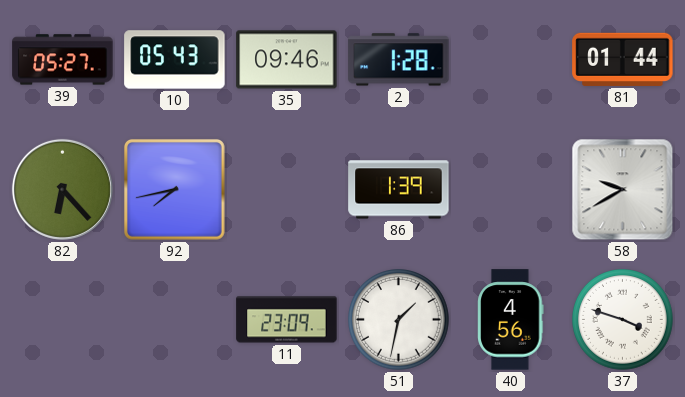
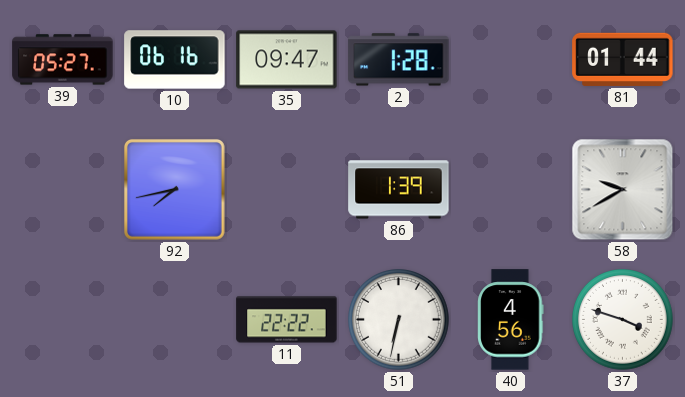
10: 05:43 -> 06:16 (175, 60)
35: 09:46 -> 09:47 (287, 60)
82: 6:23 -> none (62, 189)
11: 23:09 -> 22:22 (287, 320)
51: 1:32 -> 6:32 (399, 320)
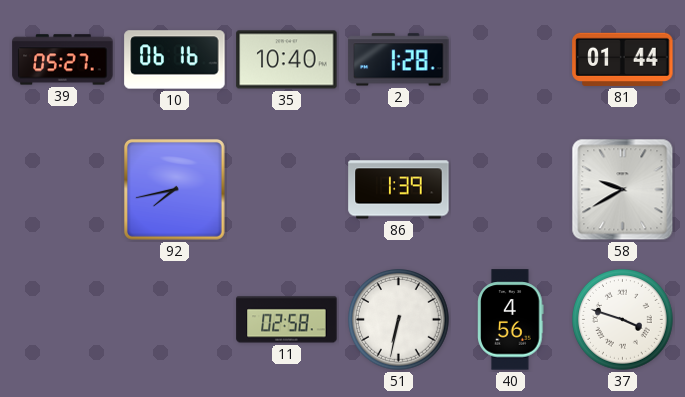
35: 09:47 -> 10:40 (287, 60)
11: 22:22 -> 02:58 (287, 320)
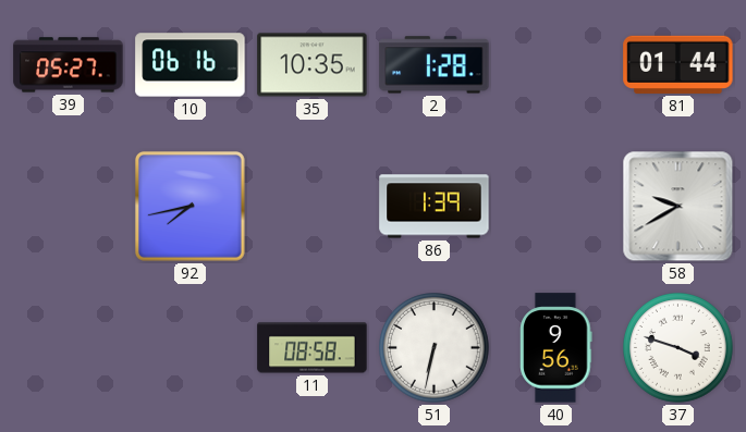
35: 10:40 -> 10:35 (313, 65)
11: 02:58 -> 08:58 (313, 348)
40: 4:56 -> 9:56 (557, 348)
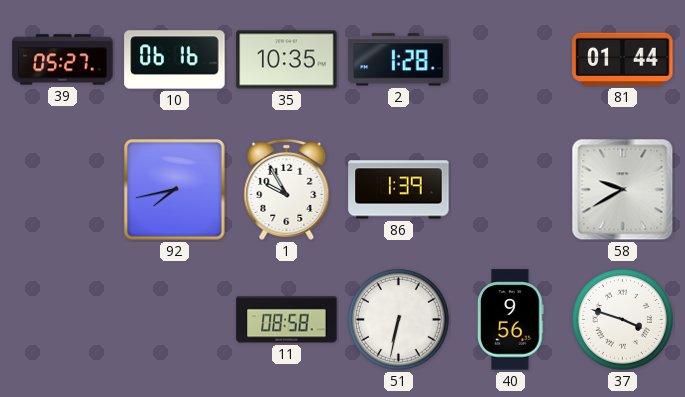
1: none -> 9:55 (287, 189)
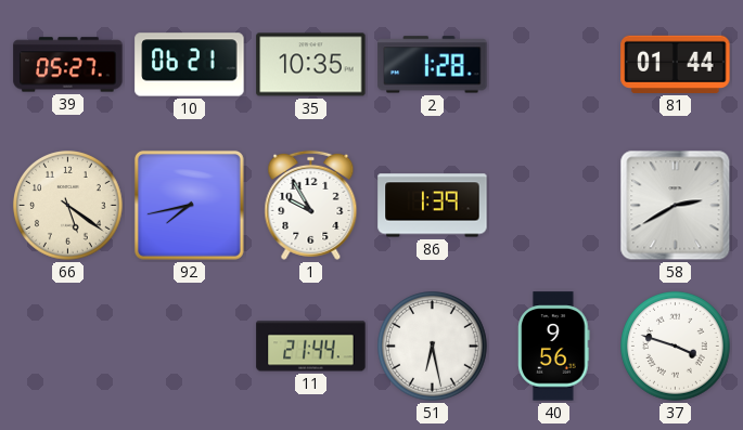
10: 06:16 -> 06:21 (190, 65)
66: none -> 5:21 (68, 206)
58: 9:40 -> 2:40 (676, 206)
11: 08:58 -> 21:44 (311, 347)
51: 6:32 -> 6:28 (433, 347)
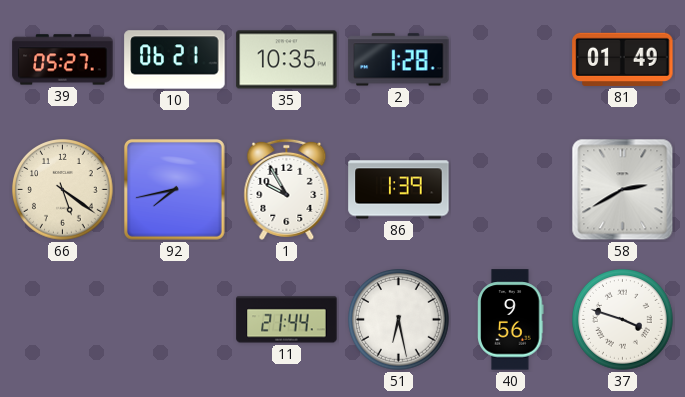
81: 01:44 -> 01:49 (623, 59)
